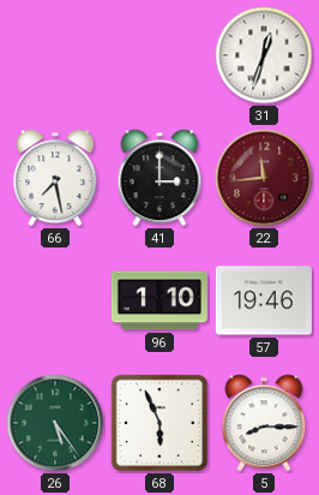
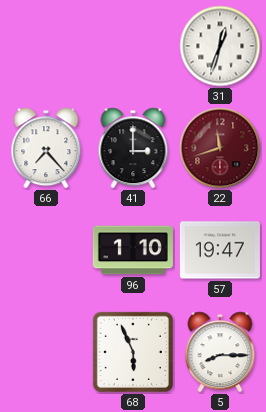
66: 7:28 -> 7:23 (46, 148)
22: 11:44 -> 11:42 (220, 148)
57: 19:46 -> 19:47 (220, 250)
26: 5:24 -> none (55, 423)
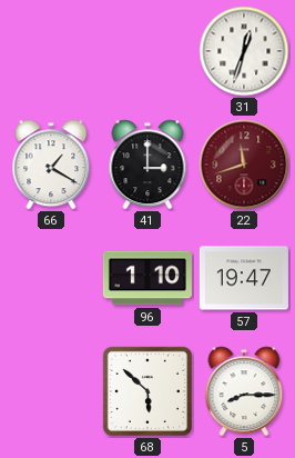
66: 7:23 -> 1:20 (51, 165)
68: 5:56 -> 5:52 (147, 391)
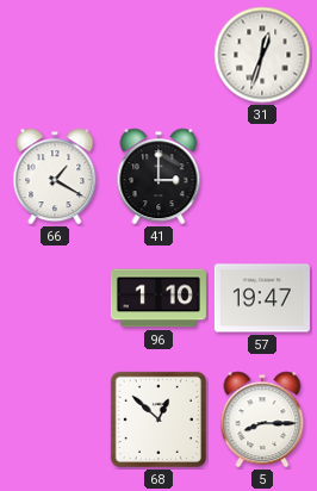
22: 11:42 -> none (244, 165)
68: 5:52 -> 12:52 (158, 419)
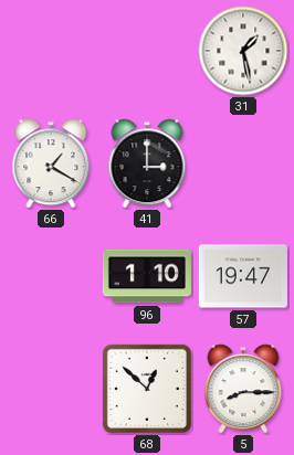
31: 12:33 -> 1:28 (243, 51)
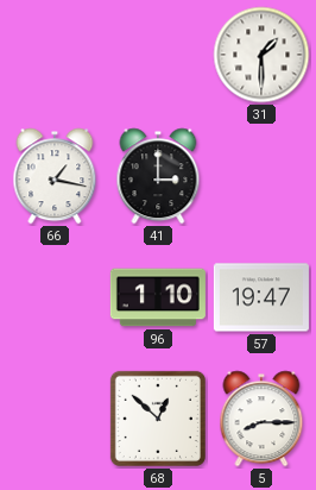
31: 1:28 -> 1:30 (261, 55)
66: 1:20 -> 1:17 (55, 176)
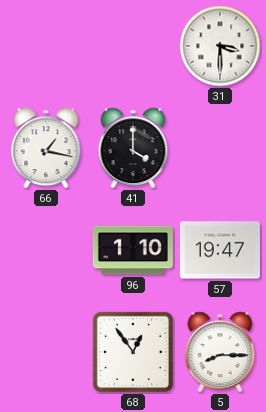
31: 1:30 -> 3:30 (220, 46)
41: 3:00 -> 4:00 (133, 148)
68: 12:52 -> 12:54 (133, 352)
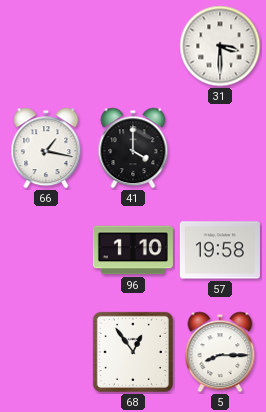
57: 19:47 -> 19:58 (220, 250)
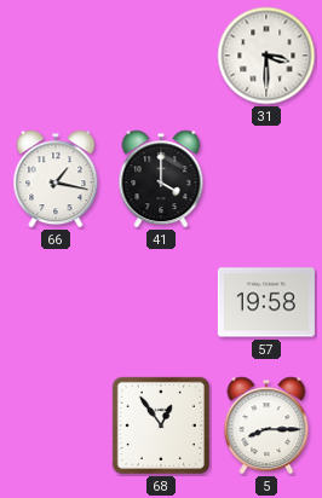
96: 1:10 -> none (133, 250)
